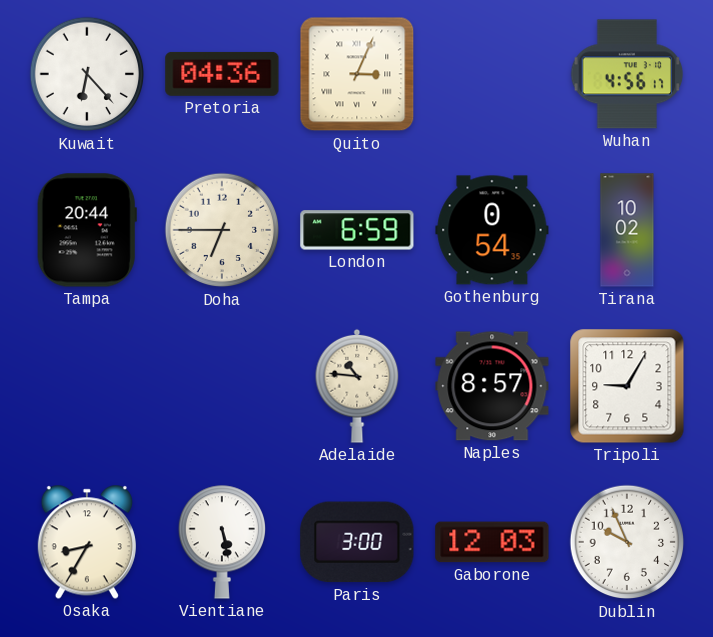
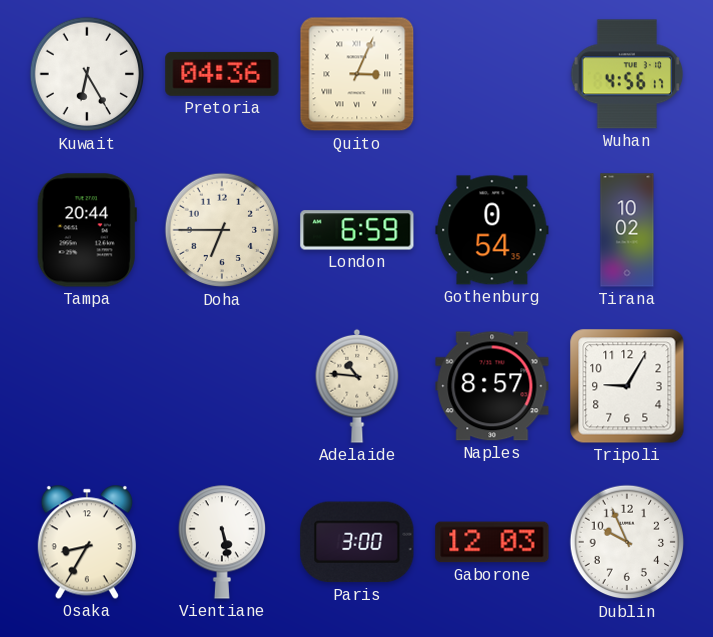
Kuwait: 6:23 -> 6:25 (87, 74)
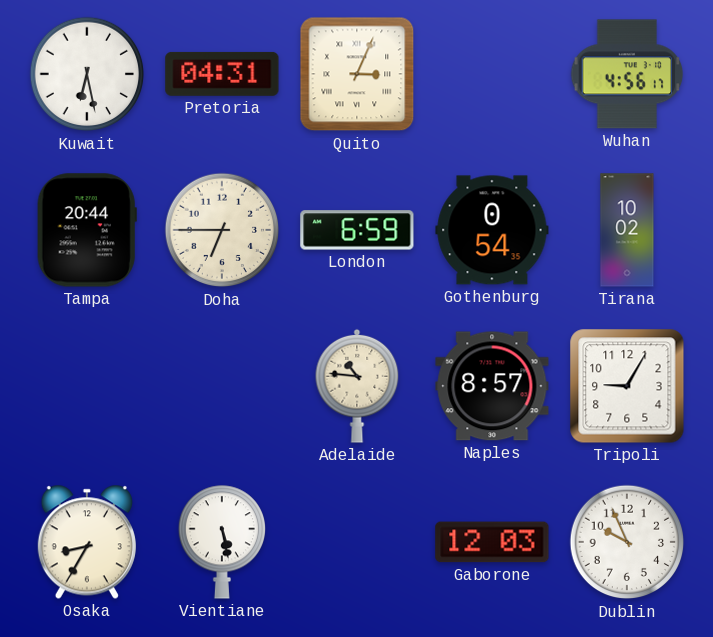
Kuwait: 6:25 -> 6:28 (87, 74)
Pretoria: 04:36 -> 04:31 (222, 74)
Paris: 3:00 -> none (357, 542)
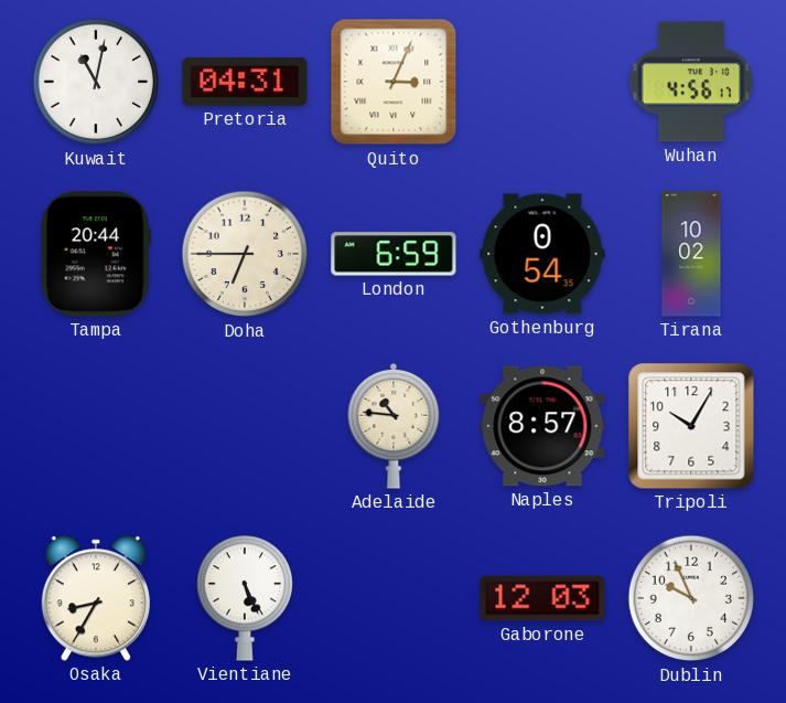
Kuwait: 6:28 -> 11:02 (96, 82)
Tripoli: 9:05 -> 10:05 (691, 426)
Vientiane: 5:28 -> 5:26 (244, 598)
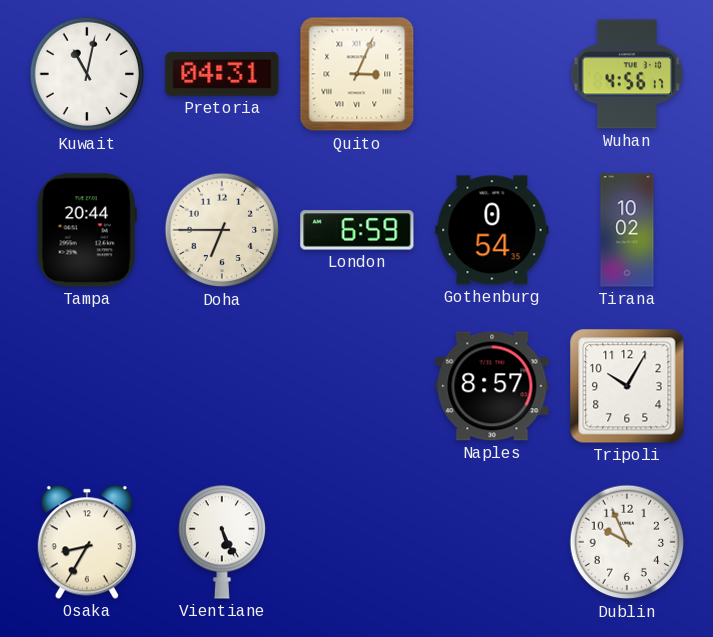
Adelaide: 10:46 -> none (394, 426)
Gaborone: 12:03 -> none (542, 598)
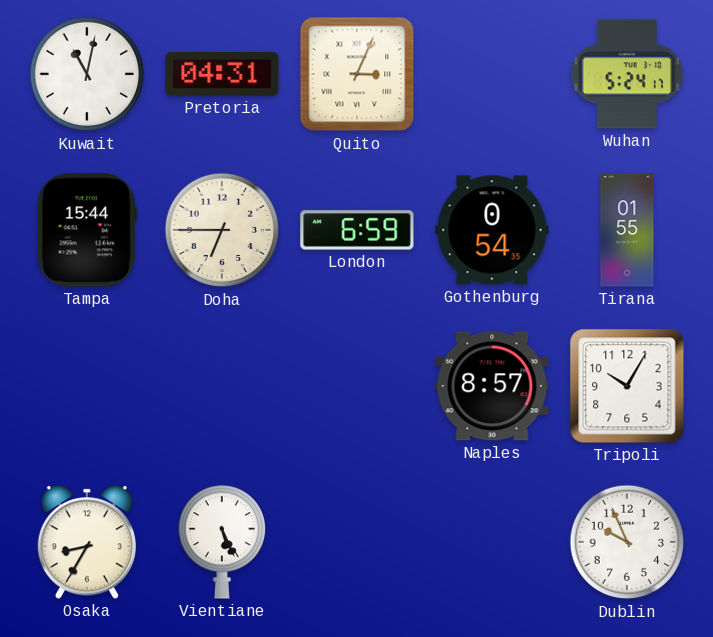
Wuhan: 4:56 -> 5:24 (627, 74)
Tampa: 20:44 -> 15:44 (87, 230)
Tirana: 10:02 -> 01:55 (627, 230)
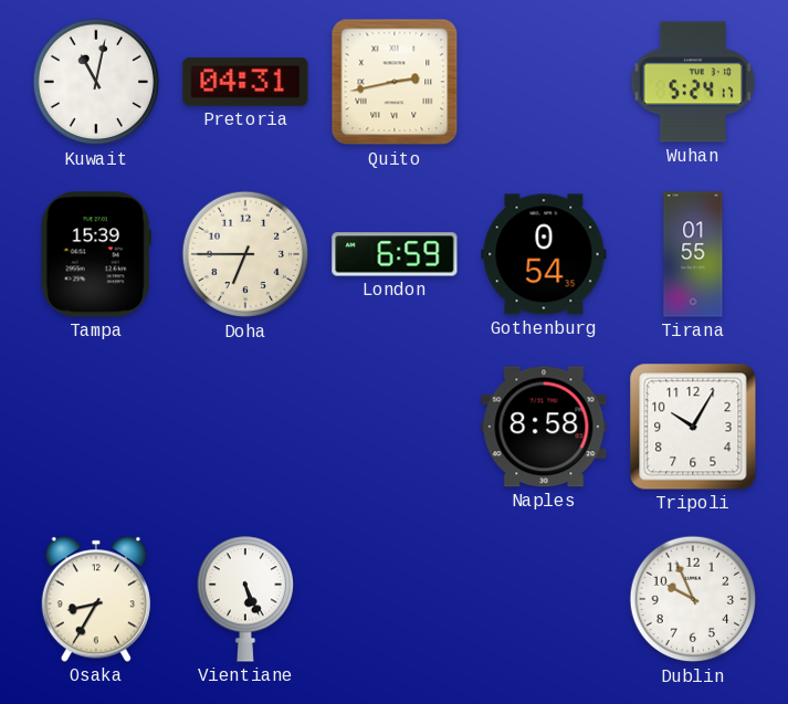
Quito: 3:04 -> 2:43 (395, 82)
Tampa: 15:44 -> 15:39 (96, 254)
Naples: 8:57 -> 8:58 (544, 427)
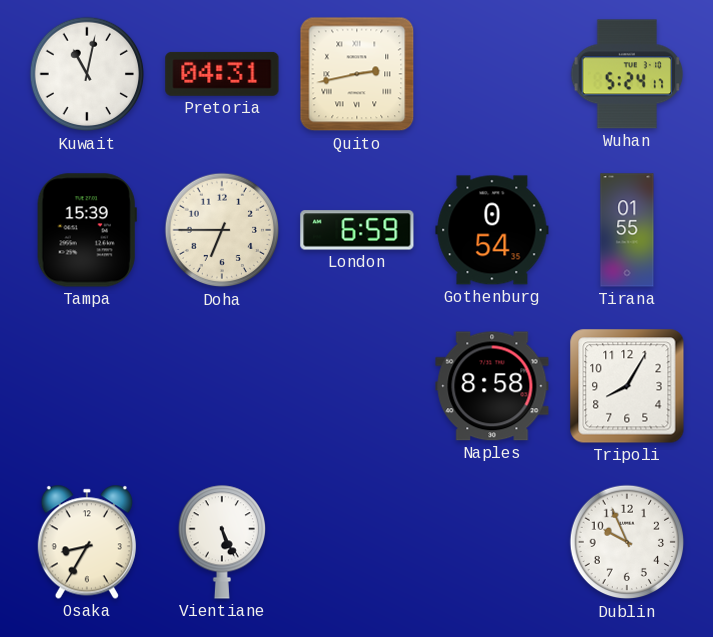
Tripoli: 10:05 -> 8:05 (627, 386)
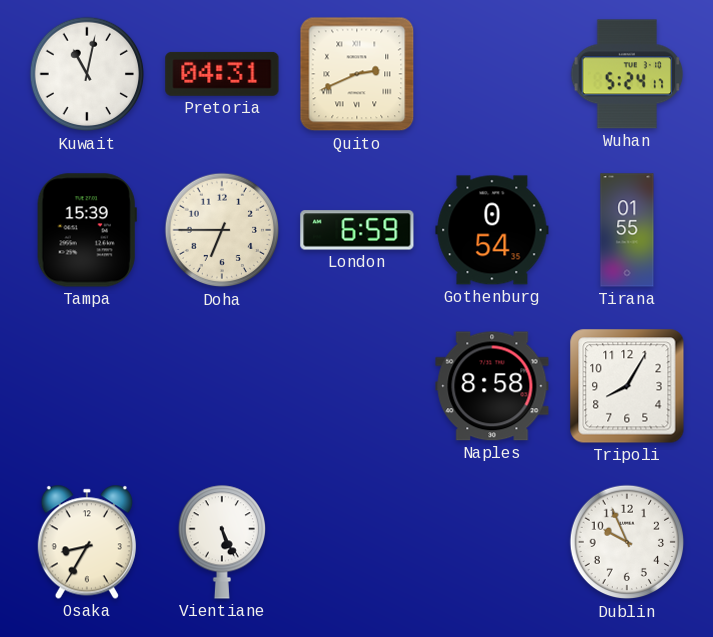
Quito: 2:43 -> 2:41 (357, 74)
